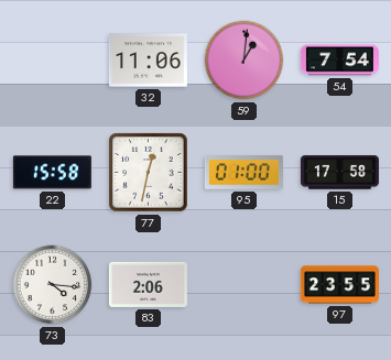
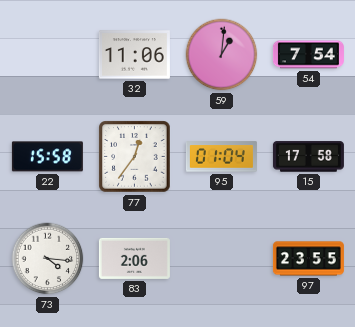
77: 12:32 -> 12:36 (135, 157)
95: 01:00 -> 01:04 (221, 157)
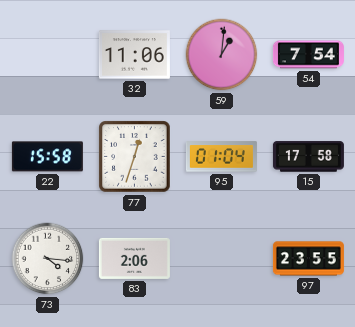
77: 12:36 -> 12:33 (135, 157)
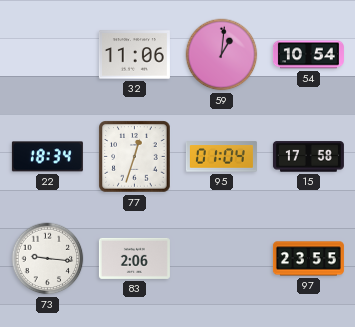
54: 7:54 -> 10:54 (308, 55)
22: 15:58 -> 18:34 (47, 157)
73: 4:16 -> 9:16 (48, 259)
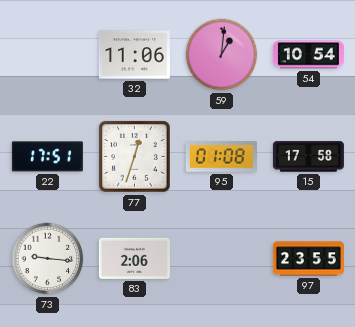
22: 18:34 -> 17:51 (47, 157)
95: 01:04 -> 01:08 (221, 157)
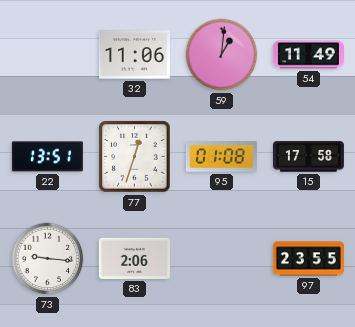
54: 10:54 -> 11:49 (308, 55)
22: 17:51 -> 13:51 (47, 157)
